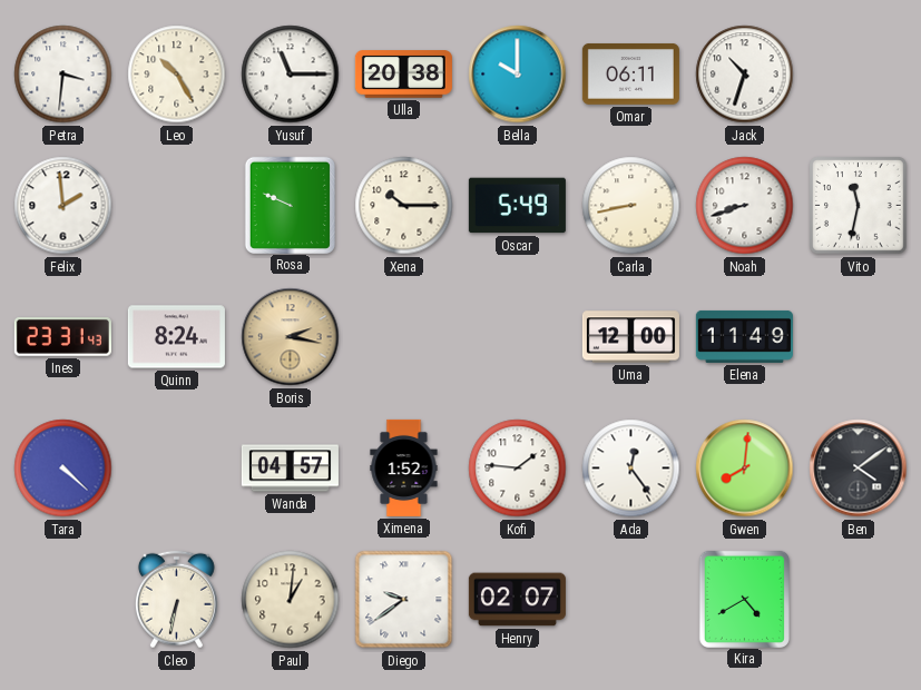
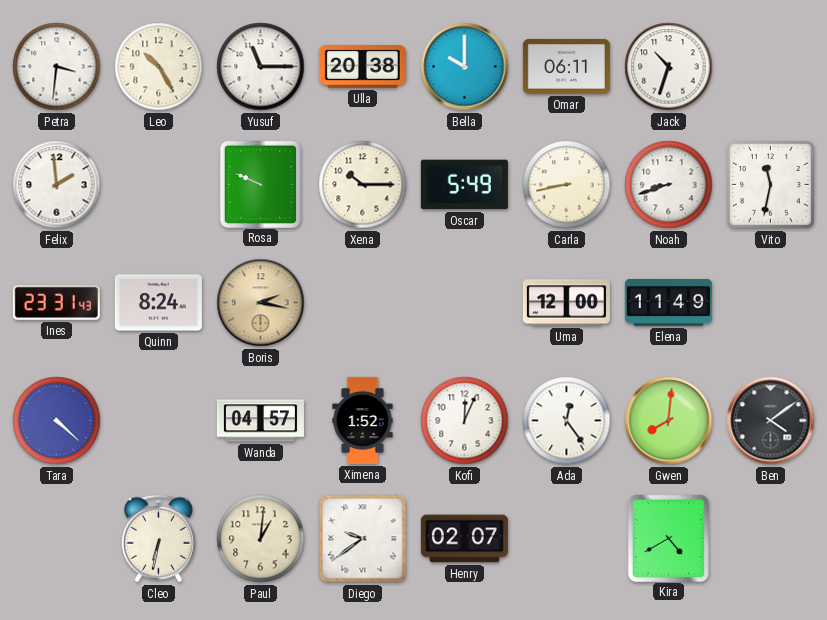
Kofi: 1:46 -> 12:04 (465, 421)
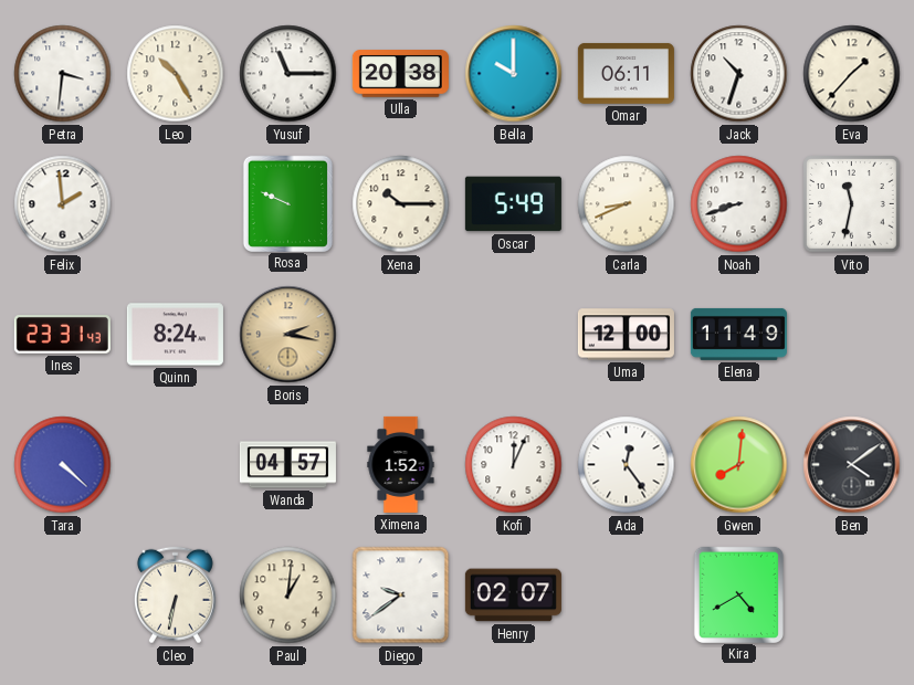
Eva: none -> 1:37 (852, 74)
Carla: 8:43 -> 8:41 (627, 204)
